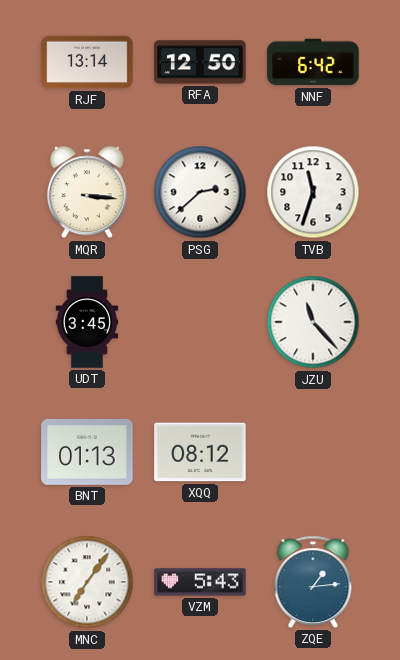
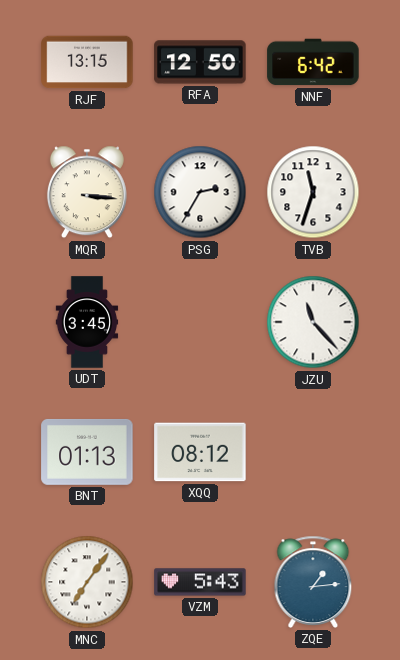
RJF: 13:14 -> 13:15 (87, 62)
PSG: 2:38 -> 2:35 (200, 192)
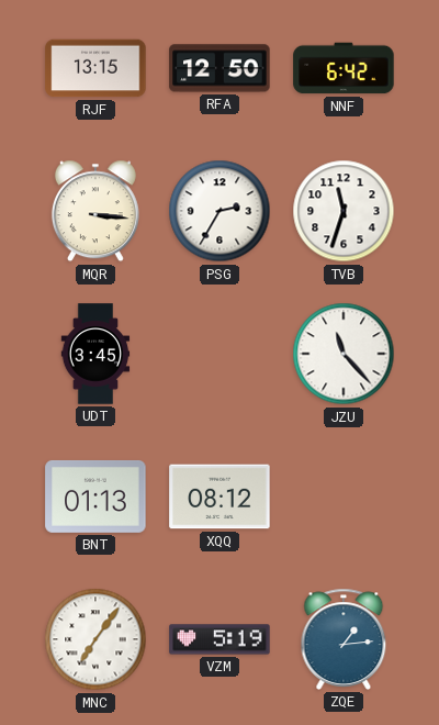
VZM: 5:43 -> 5:19 (219, 639)
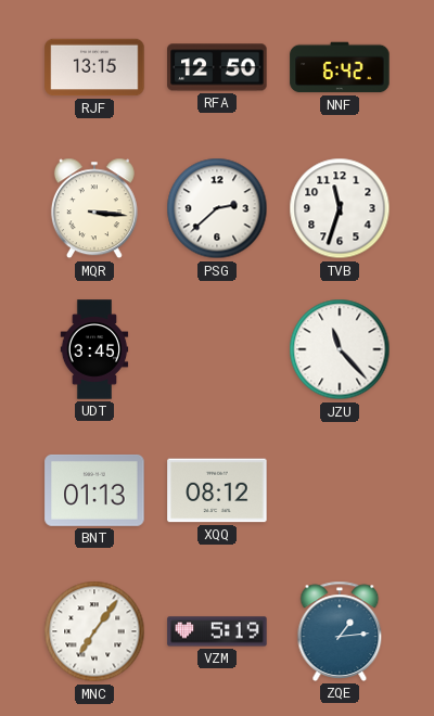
PSG: 2:35 -> 2:38 (217, 208)
